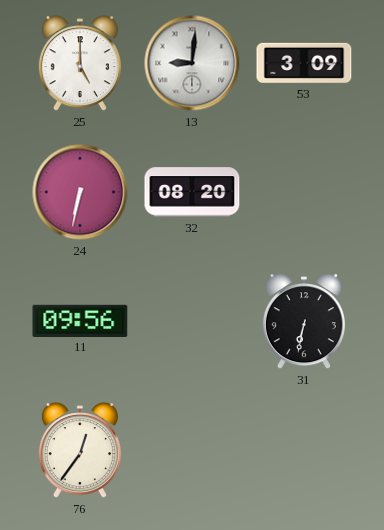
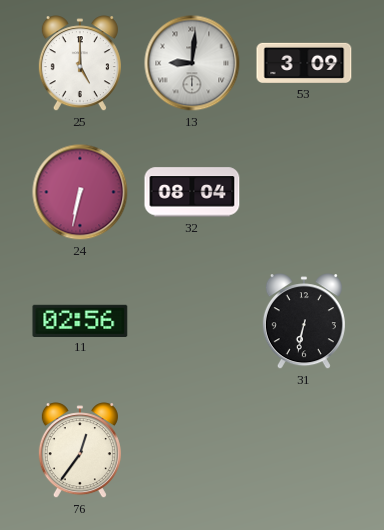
32: 08:20 -> 08:04 (192, 192)
11: 09:56 -> 02:56 (80, 320)
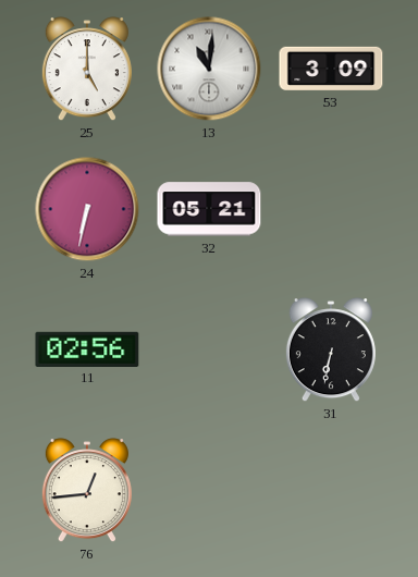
13: 9:01 -> 11:01 (209, 69)
32: 08:04 -> 05:21 (209, 209)
76: 12:36 -> 12:44 (87, 491)
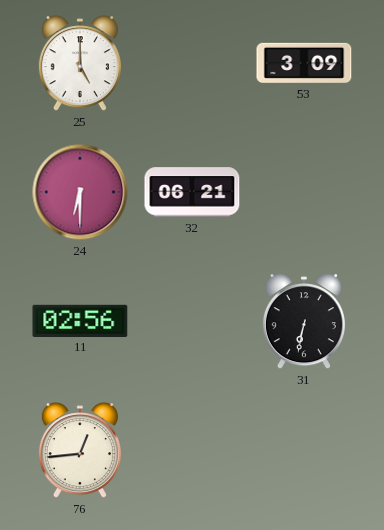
13: 11:01 -> none (209, 69)
24: 6:32 -> 6:30 (80, 192)
32: 05:21 -> 06:21 (192, 192)
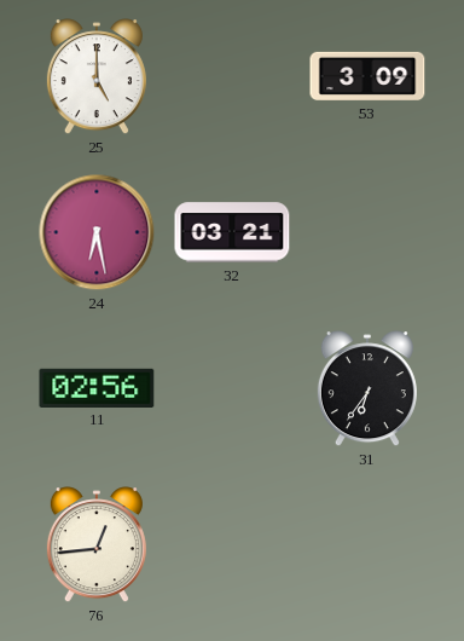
24: 6:30 -> 6:28 (97, 232)
32: 06:21 -> 03:21 (232, 232)
31: 6:32 -> 6:36 (367, 389)
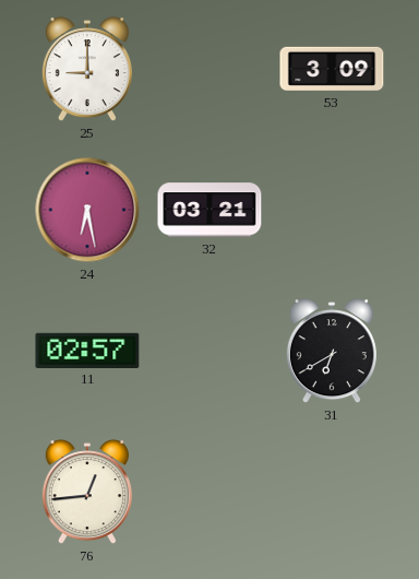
25: 5:00 -> 9:00 (87, 70)
11: 02:56 -> 02:57 (87, 350)
31: 6:36 -> 6:40 (332, 352)
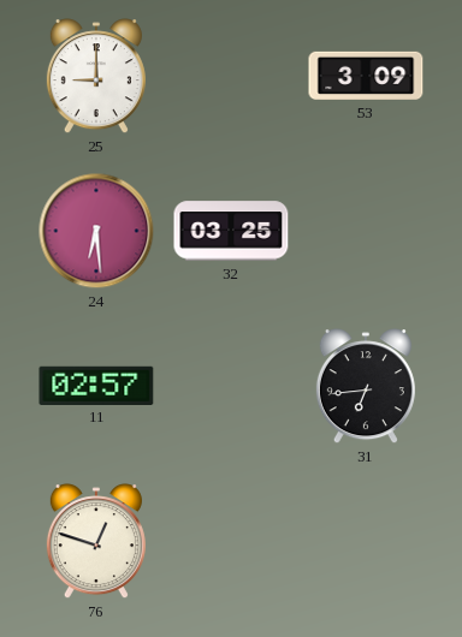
24: 6:28 -> 6:29 (96, 231)
32: 03:21 -> 03:25 (231, 231)
31: 6:40 -> 6:44 (366, 387)
76: 12:44 -> 12:48 (96, 542)
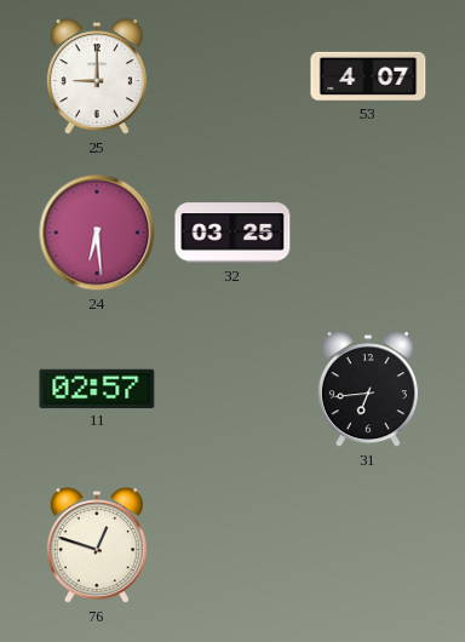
53: 3:09 -> 4:07 (368, 76)
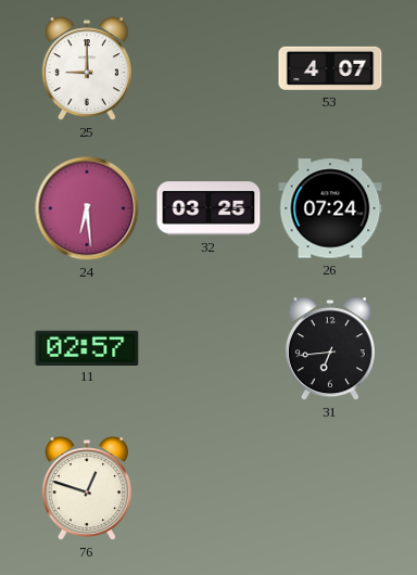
26: none -> 07:24 (330, 208)
